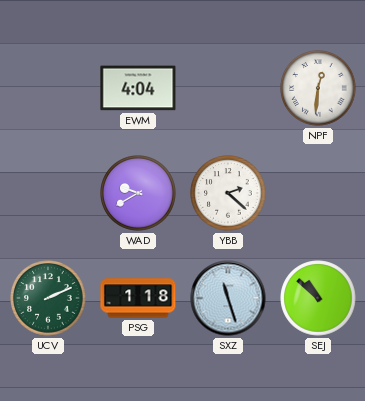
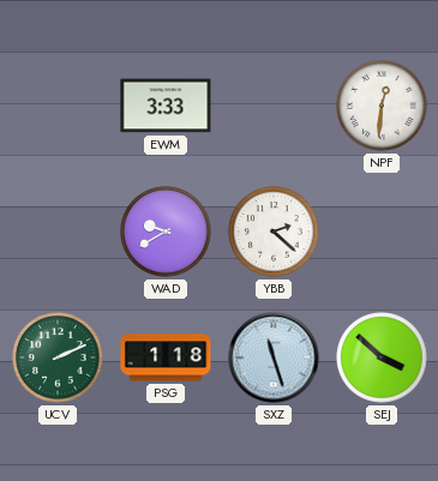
EWM: 4:04 -> 3:33 (166, 106)
SEJ: 10:52 -> 3:52 (382, 357)
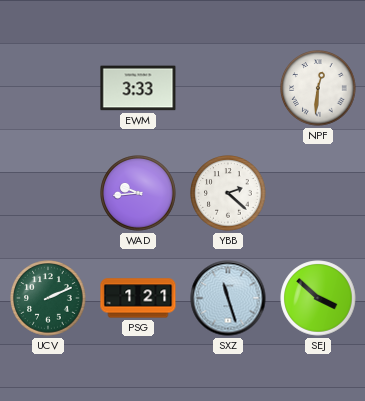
WAD: 9:40 -> 9:44 (138, 193)
PSG: 1:18 -> 1:21 (138, 298)
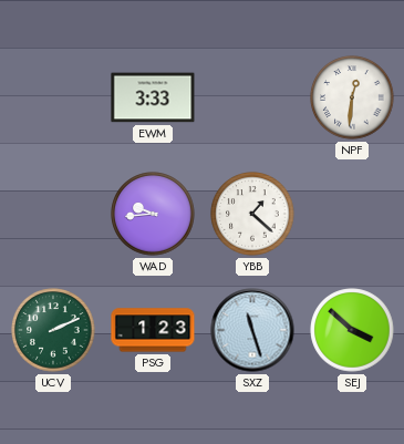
YBB: 2:22 -> 1:22 (252, 214)
PSG: 1:21 -> 1:23 (153, 330)
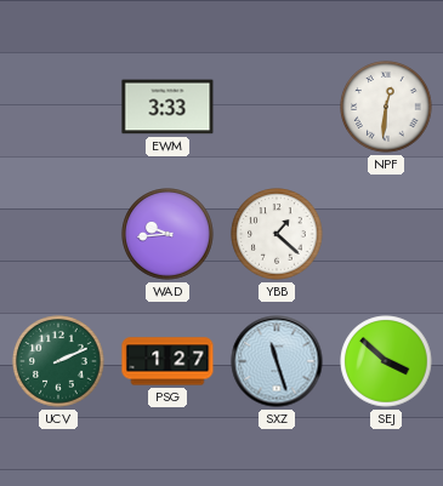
PSG: 1:23 -> 1:27 (167, 361)
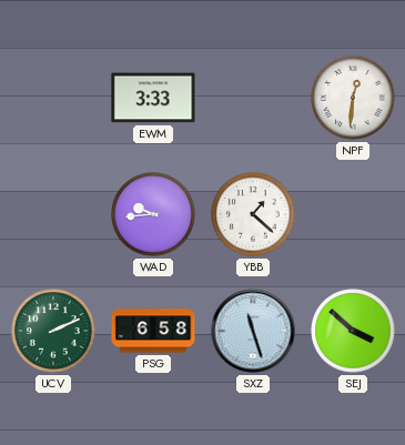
PSG: 1:27 -> 6:58 (153, 331)
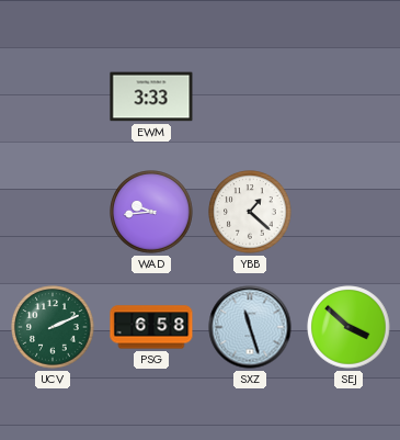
NPF: 12:31 -> none (353, 98)
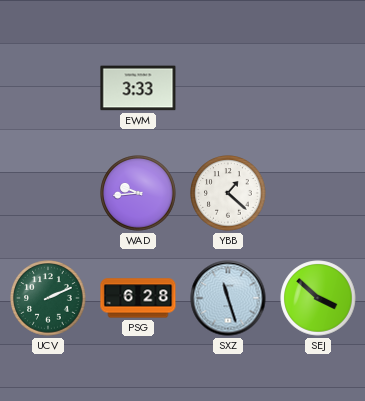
PSG: 6:58 -> 6:28 (138, 298)
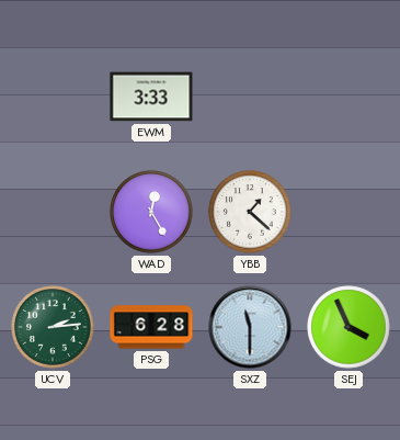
WAD: 9:44 -> 12:25 (151, 212)
UCV: 2:11 -> 2:14 (53, 327)
SXZ: 11:27 -> 11:30 (250, 327)
SEJ: 3:52 -> 3:56 (348, 327)
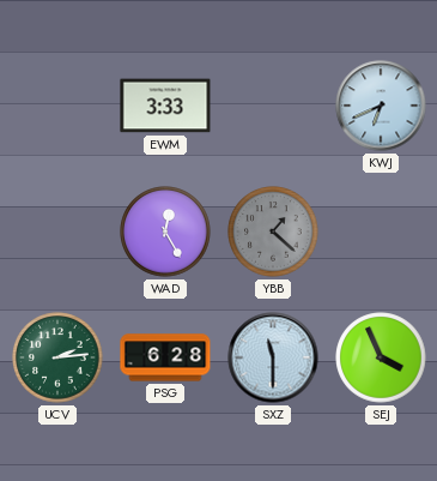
KWJ: none -> 6:41 (381, 106)
YBB dial: white -> grey (273, 232)
